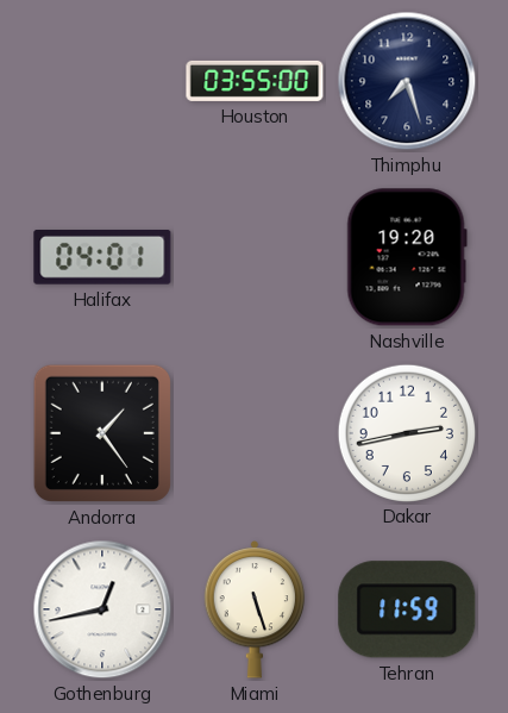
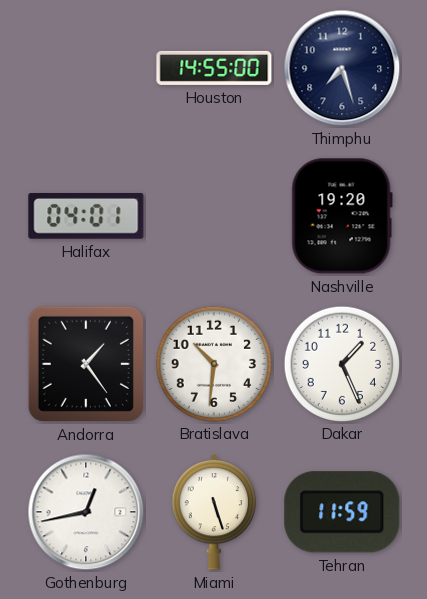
Houston: 03:55 -> 14:55 (214, 68)
Bratislava: none -> 10:31 (213, 363)
Dakar: 2:43 -> 1:26 (341, 363)
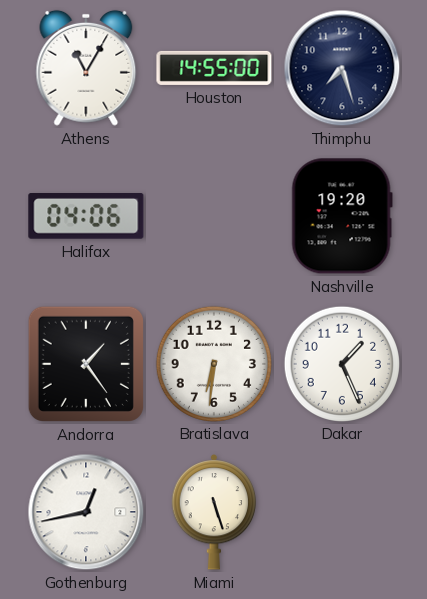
Athens: none -> 11:05 (86, 68)
Halifax: 04:01 -> 04:06 (86, 217)
Bratislava: 10:31 -> 6:31 (213, 363)
Tehran: 11:59 -> none (342, 512)
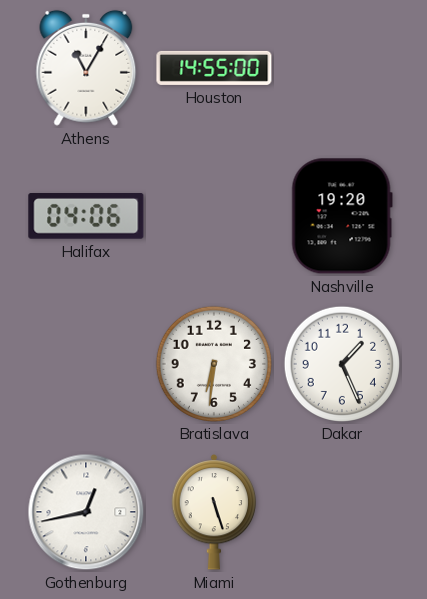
Thimphu: 7:27 -> none (342, 68)
Andorra: 1:24 -> none (86, 364)
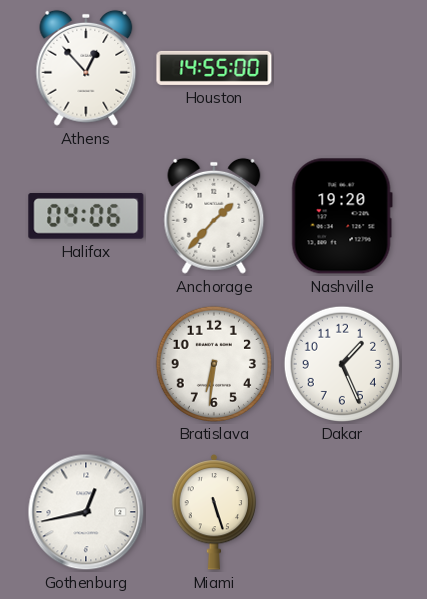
Athens: 11:05 -> 12:53 (86, 68)
Anchorage: none -> 1:37 (214, 216)
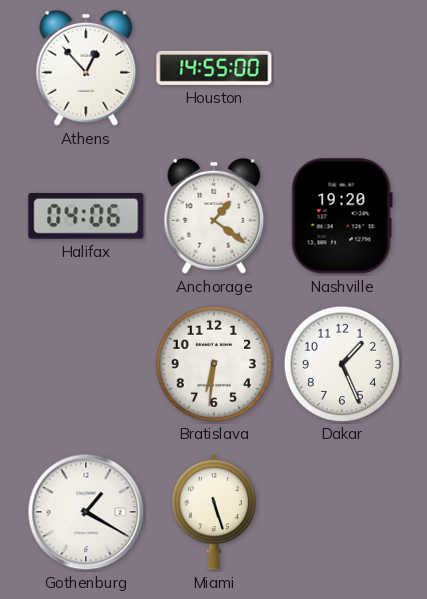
Anchorage: 1:37 -> 1:21 (214, 216)
Gothenburg: 12:43 -> 1:20 (86, 512)
